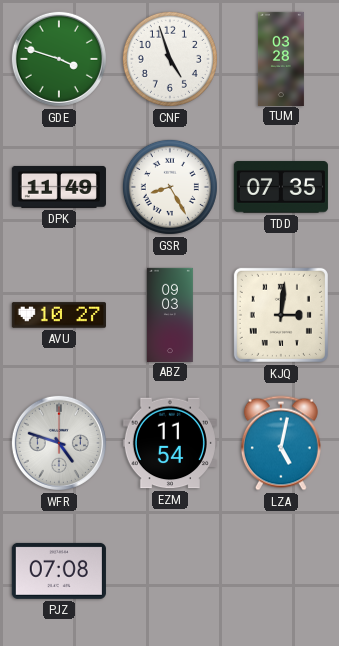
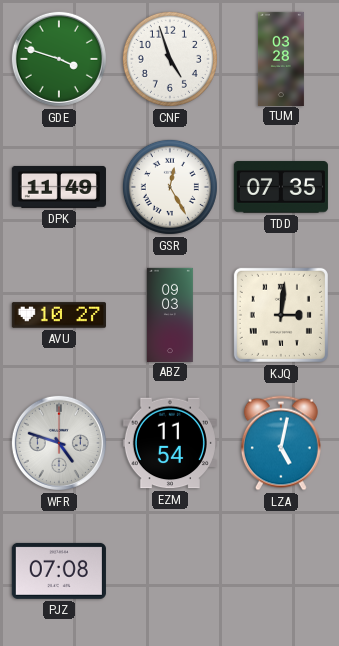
GSR: 8:25 -> 12:25 (170, 187)
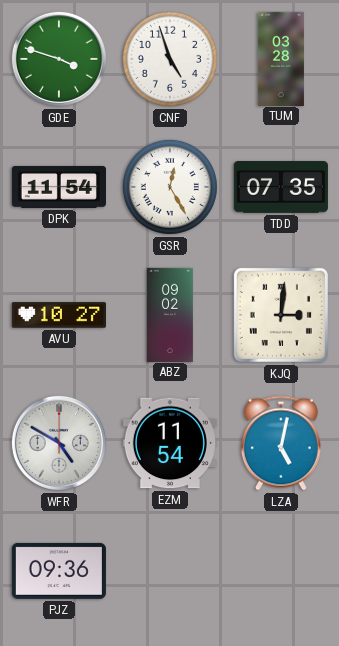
DPK: 11:49 -> 11:54 (59, 187)
ABZ: 09:03 -> 09:02 (170, 314)
WFR: 4:48 -> 4:50 (59, 443)
PJZ: 07:08 -> 09:36 (59, 571)
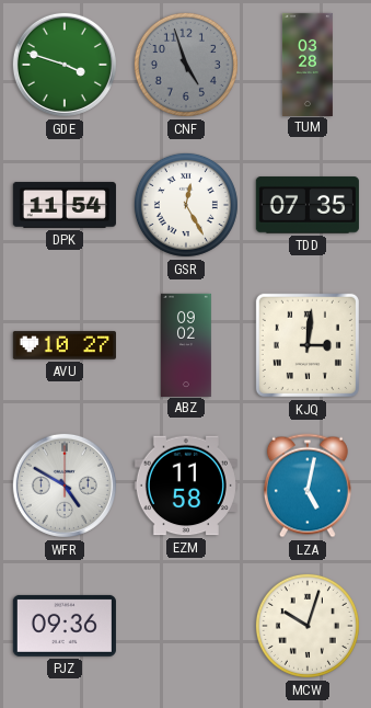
CNF dial: white -> grey (186, 65)
EZM: 11:54 -> 11:58 (186, 486)
MCW: none -> 10:03 (308, 626)
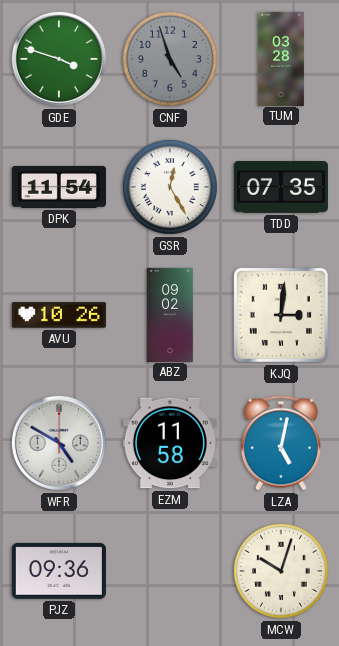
AVU: 10:27 -> 10:26 (59, 315)
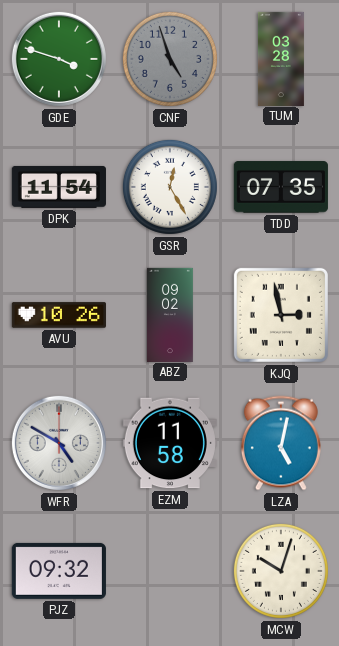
KJQ: 3:01 -> 2:58 (281, 315)
PJZ: 09:36 -> 09:32 (59, 571)
